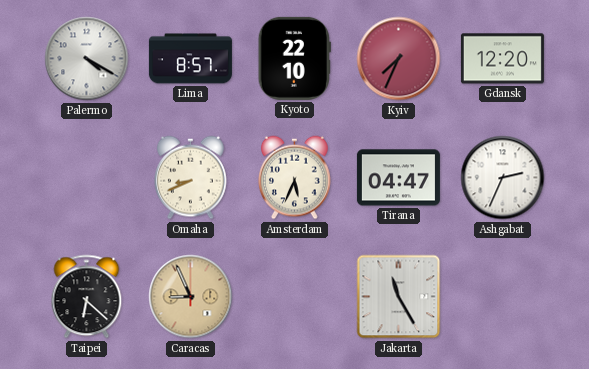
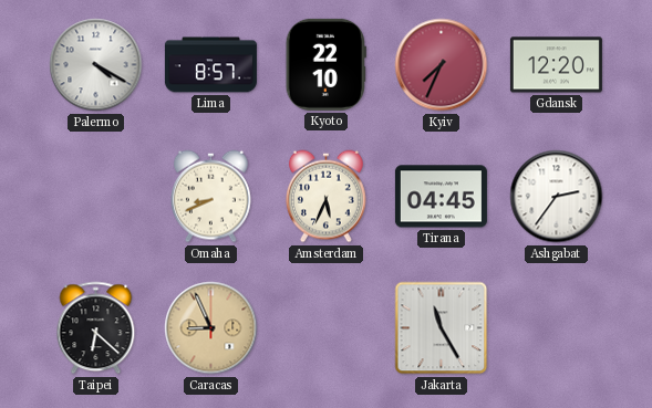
Tirana: 04:47 -> 04:45 (441, 197)
Ashgabat: 2:34 -> 2:36 (557, 197)
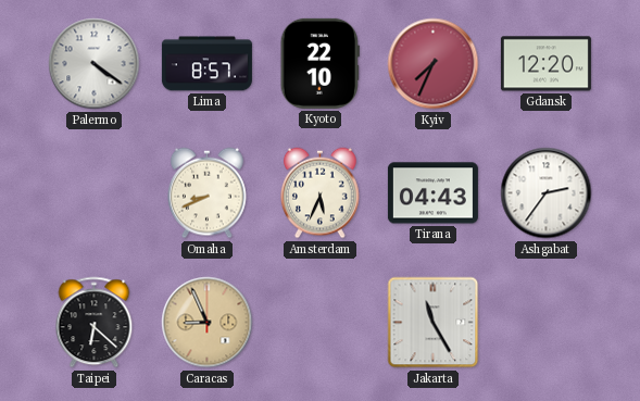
Palermo: 4:20 -> 4:21 (95, 64)
Tirana: 04:45 -> 04:43 (432, 193)
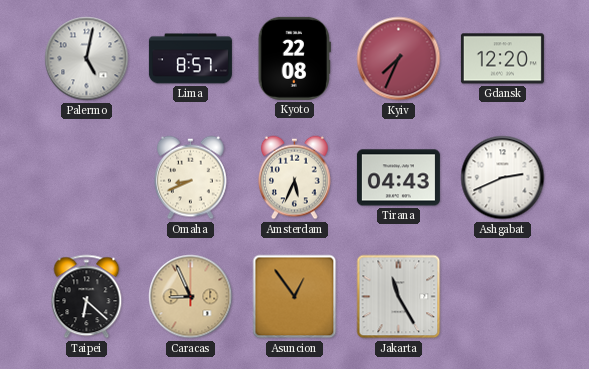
Palermo: 4:21 -> 5:02 (87, 59)
Kyoto: 22:10 -> 22:08 (294, 58)
Ashgabat: 2:36 -> 2:41 (503, 178)
Asuncion: none -> 12:54 (295, 297)
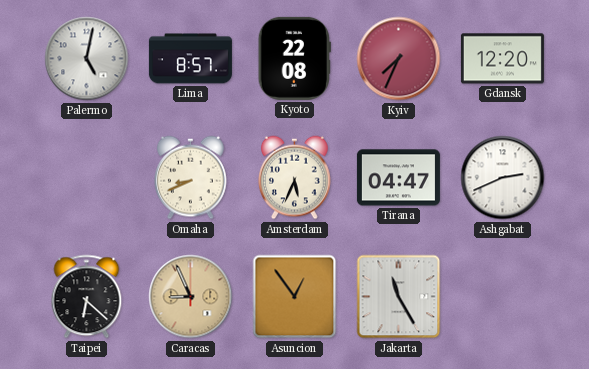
Tirana: 04:43 -> 04:47 (398, 178)
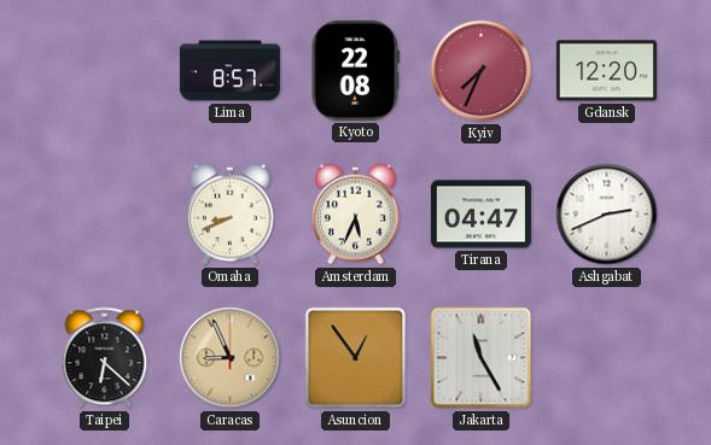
Palermo: 5:02 -> none (87, 59)
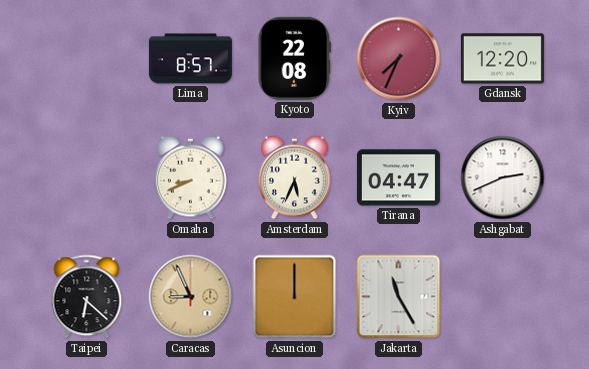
Asuncion: 12:54 -> 12:00 (295, 297)
